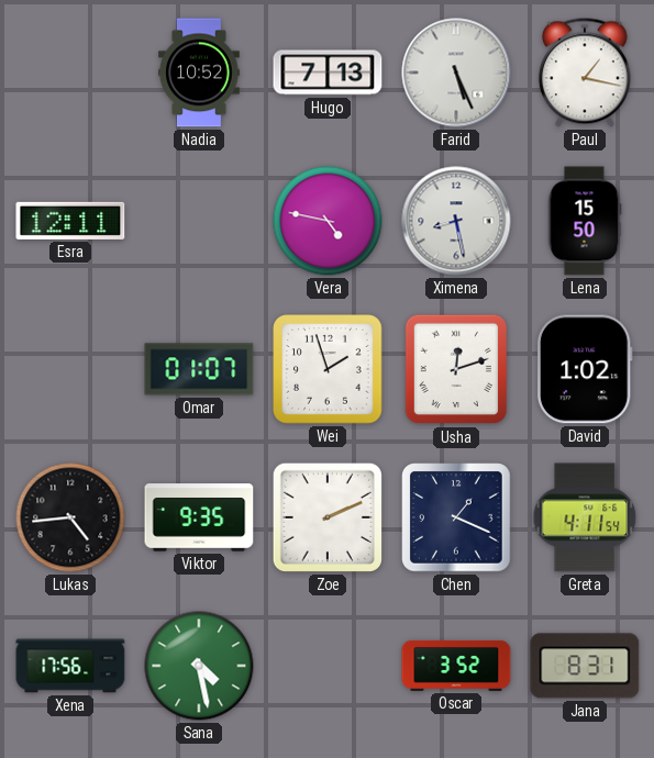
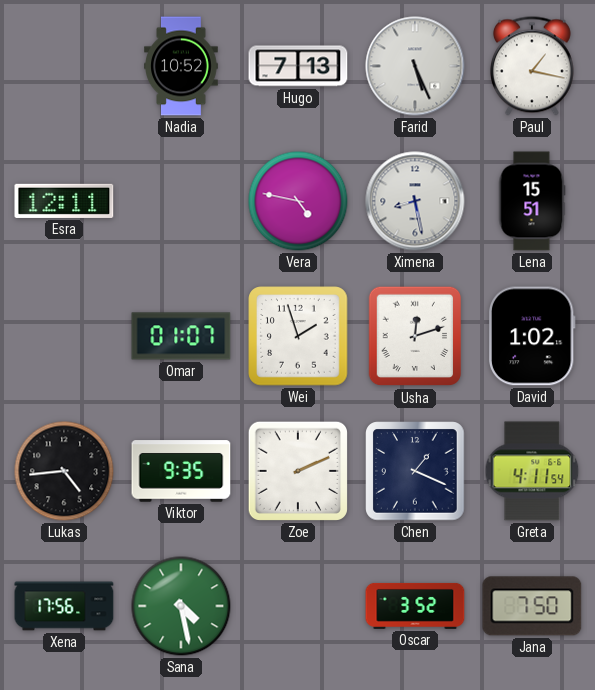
Lena: 15:50 -> 15:51 (532, 201)
Jana: 8:31 -> 7:50 (532, 606)
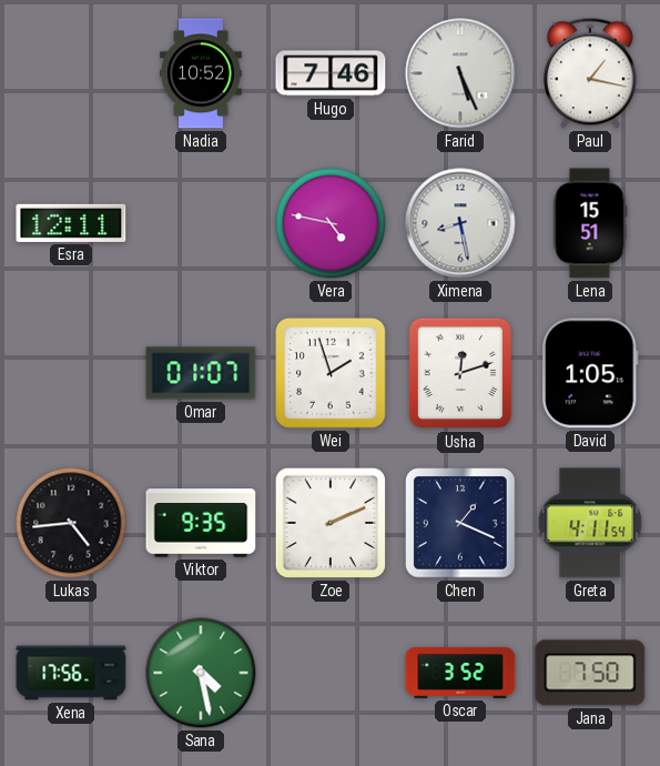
Hugo: 7:13 -> 7:46 (331, 73)
David: 1:02 -> 1:05 (590, 373)
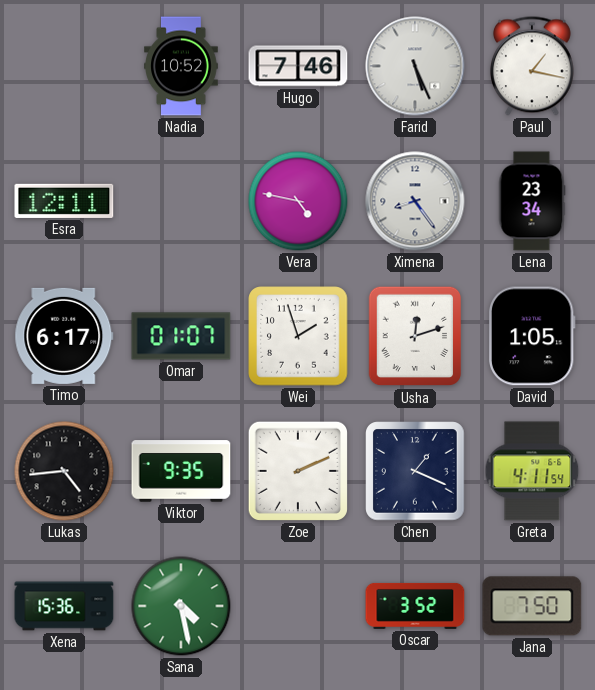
Ximena: 8:28 -> 8:24 (415, 201)
Lena: 15:51 -> 23:34 (532, 201)
Timo: none -> 6:17 (64, 336)
Xena: 17:56 -> 15:36 (64, 606)
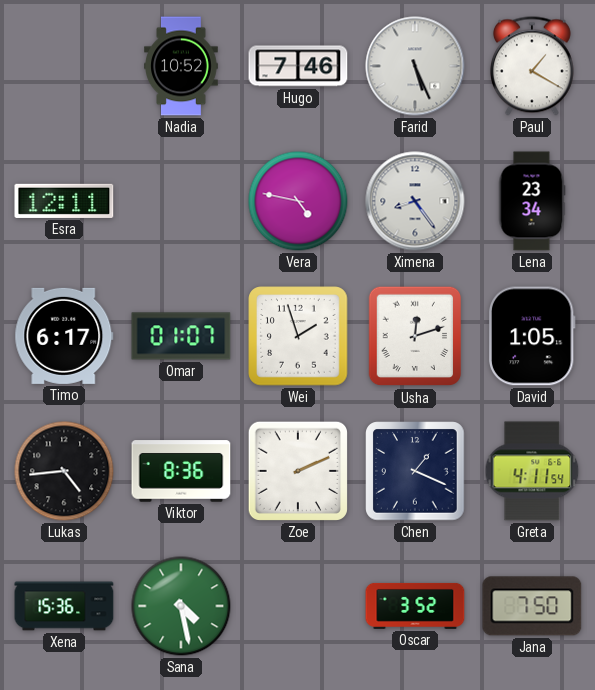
Paul: 1:17 -> 1:20 (532, 66)
Viktor: 9:35 -> 8:36 (181, 471)
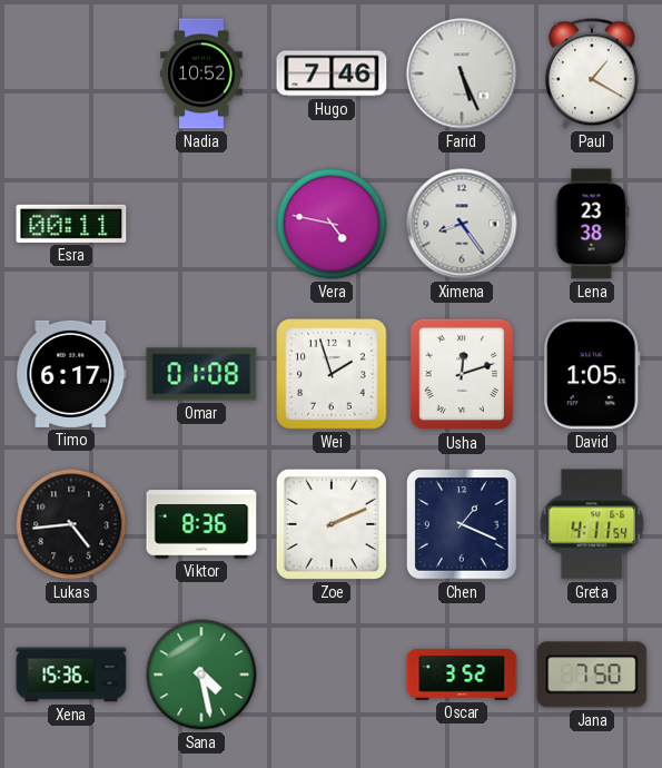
Esra: 12:11 -> 00:11 (71, 224)
Lena: 23:34 -> 23:38 (592, 224)
Omar: 01:07 -> 01:08 (201, 374)
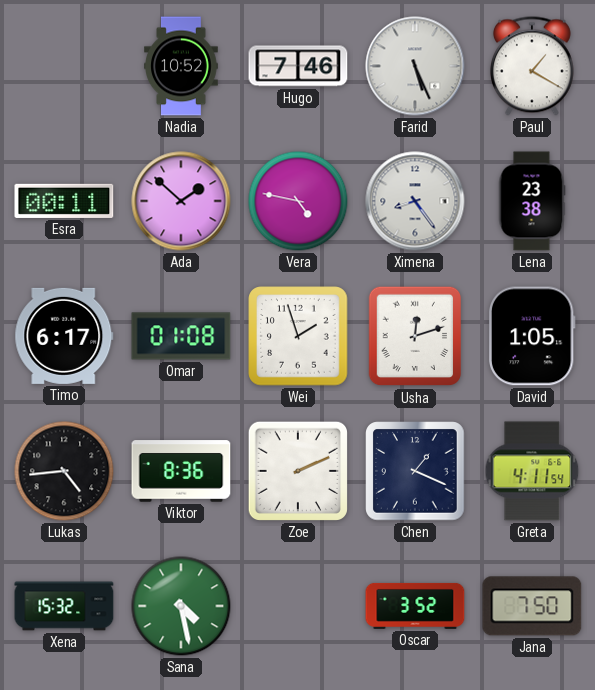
Ada: none -> 1:52 (181, 201)
Xena: 15:36 -> 15:32 (64, 606)
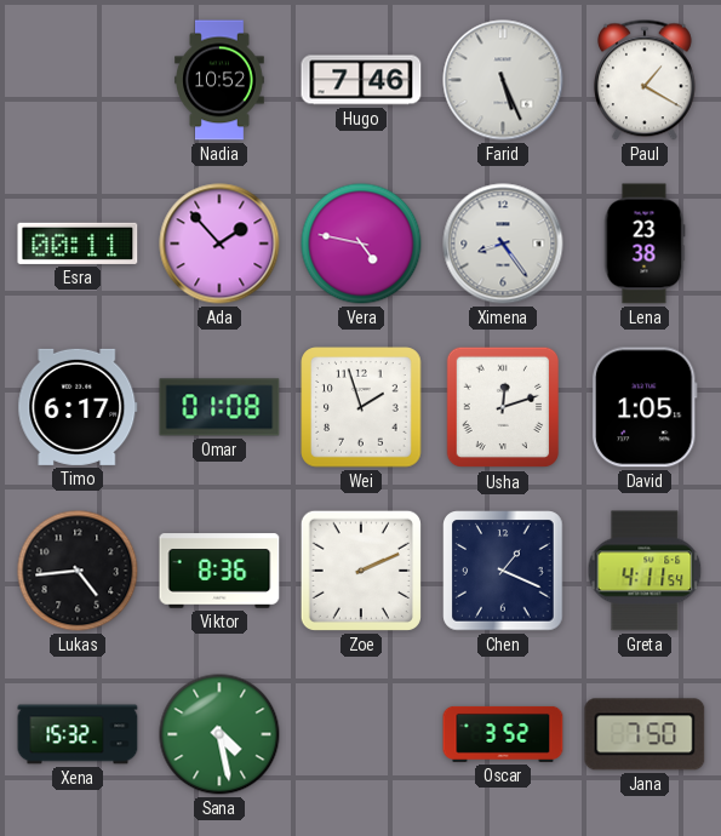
Ada: 1:52 -> 1:53 (219, 244)
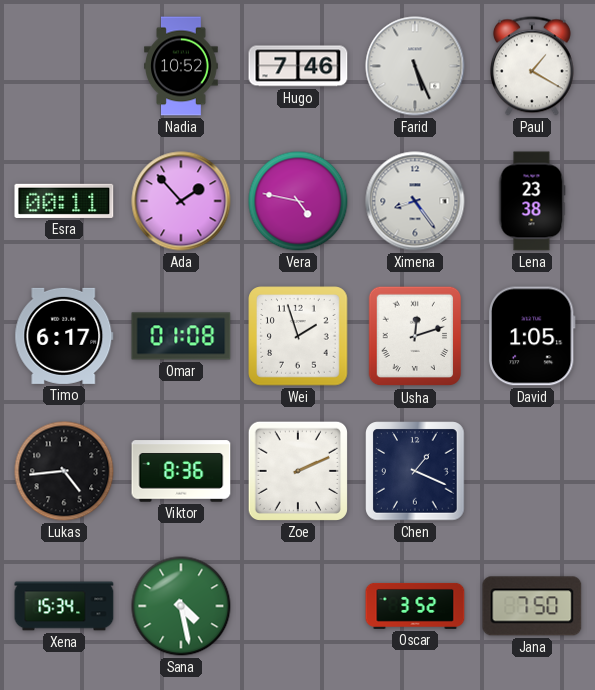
Greta: 4:11 -> none (645, 571)
Xena: 15:32 -> 15:34 (64, 606)
